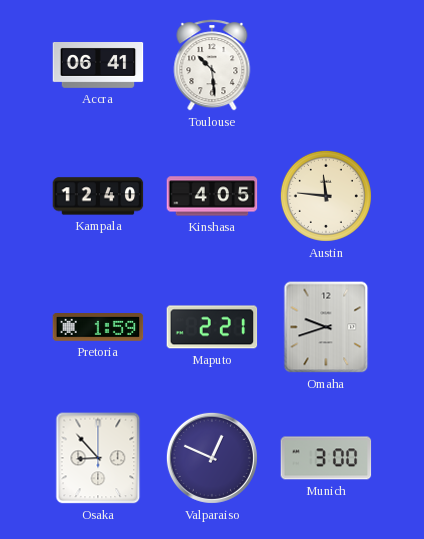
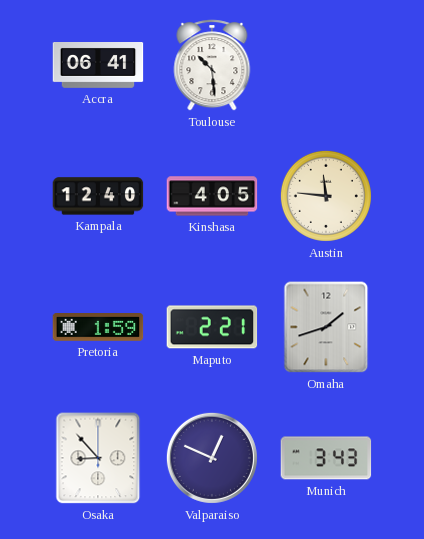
Omaha: 9:42 -> 1:42 (326, 327)
Munich: 3:00 -> 3:43 (326, 458)
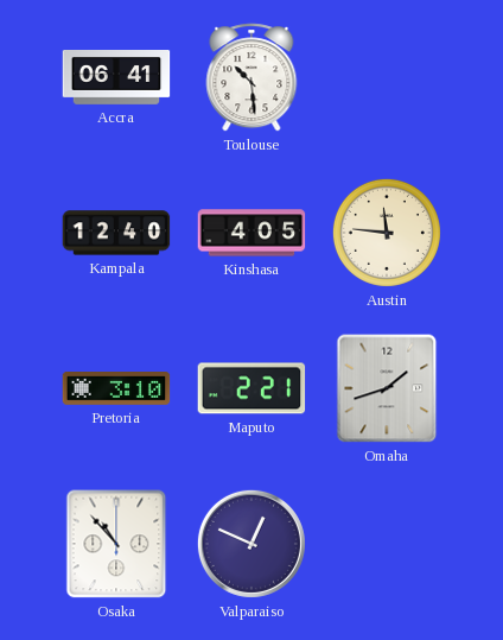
Pretoria: 1:59 -> 3:10 (116, 389)
Osaka: 8:53 -> 10:53 (116, 544)
Munich: 3:43 -> none (326, 458)
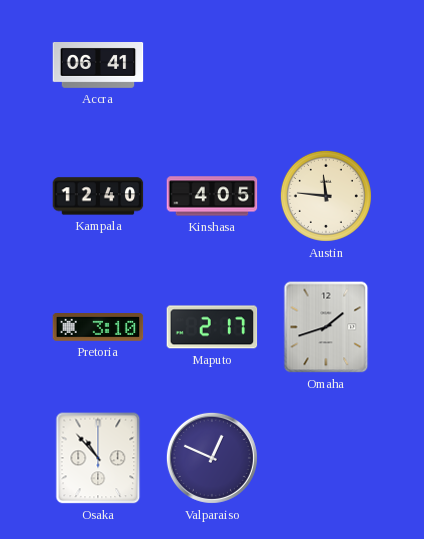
Toulouse: 10:29 -> none (251, 77)
Maputo: 2:21 -> 2:17 (212, 327)
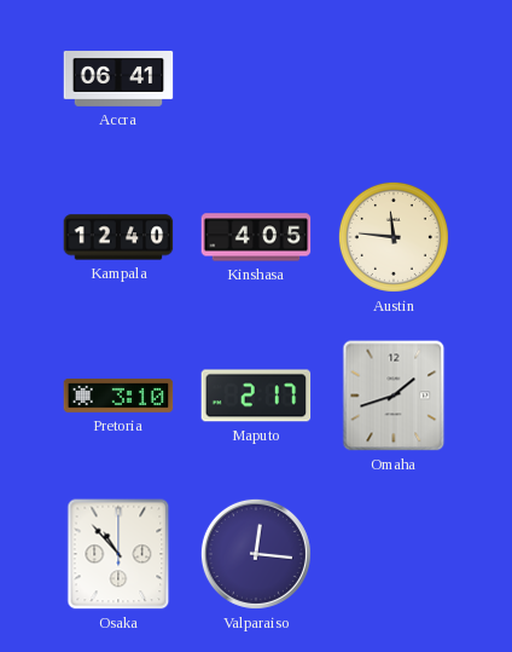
Valparaiso: 12:49 -> 12:16 (256, 554)
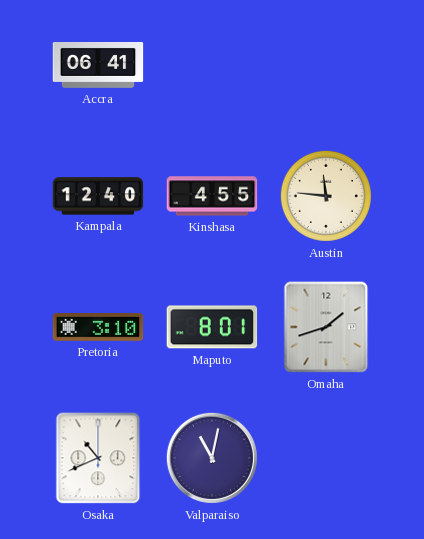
Kinshasa: 4:05 -> 4:55 (212, 196)
Maputo: 2:17 -> 8:01 (212, 327)
Osaka: 10:53 -> 10:41 (98, 458)
Valparaiso: 12:16 -> 11:02 (212, 458)
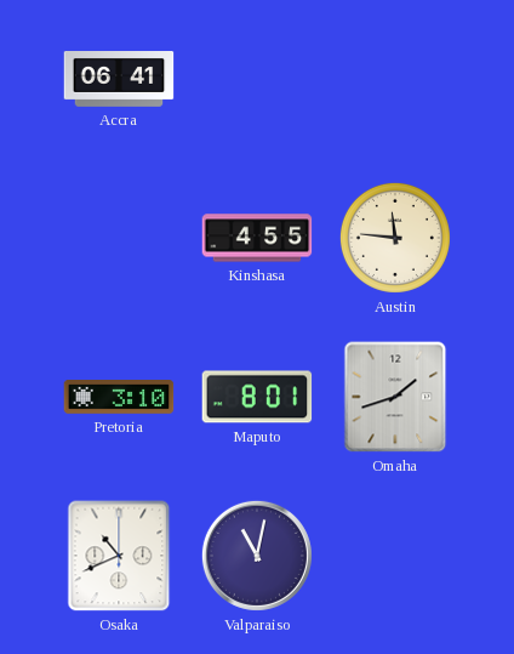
Kampala: 12:40 -> none (98, 196)
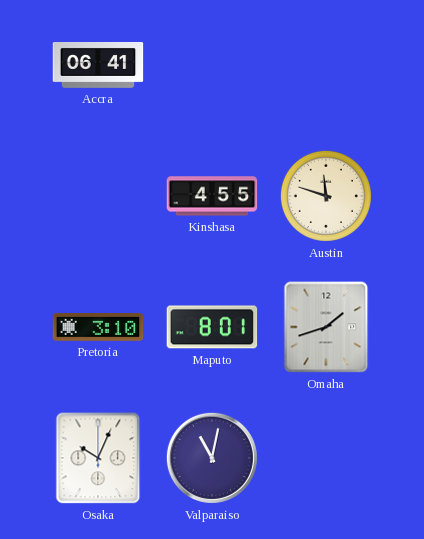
Austin: 11:46 -> 11:48 (326, 196)
Osaka: 10:41 -> 10:04 (98, 458)
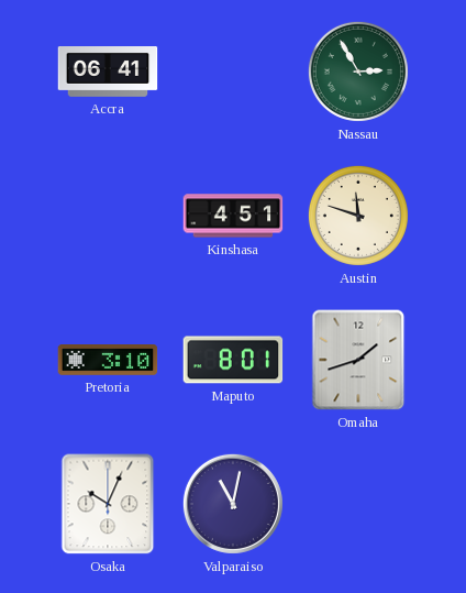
Nassau: none -> 2:55 (358, 72)
Kinshasa: 4:55 -> 4:51 (233, 216)
